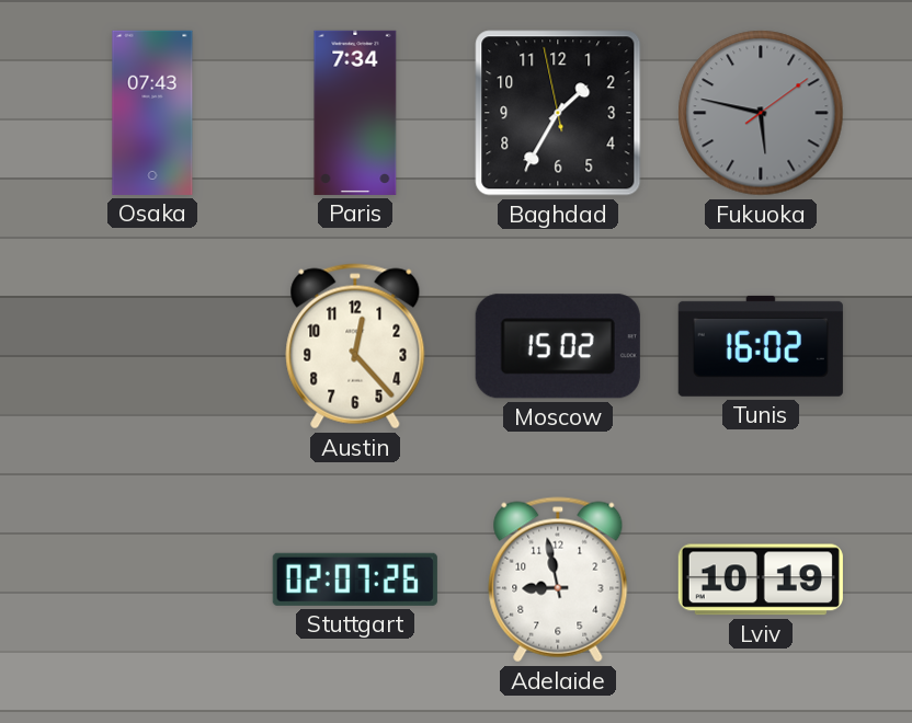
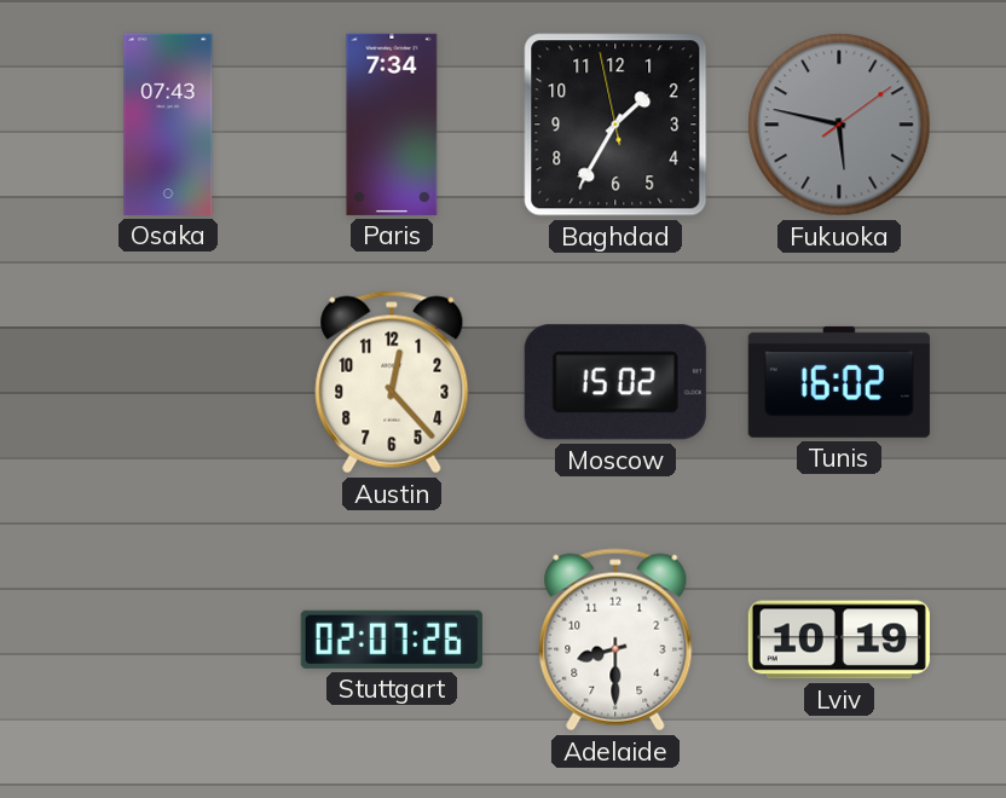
Adelaide: 8:58 -> 8:30 (615, 640)
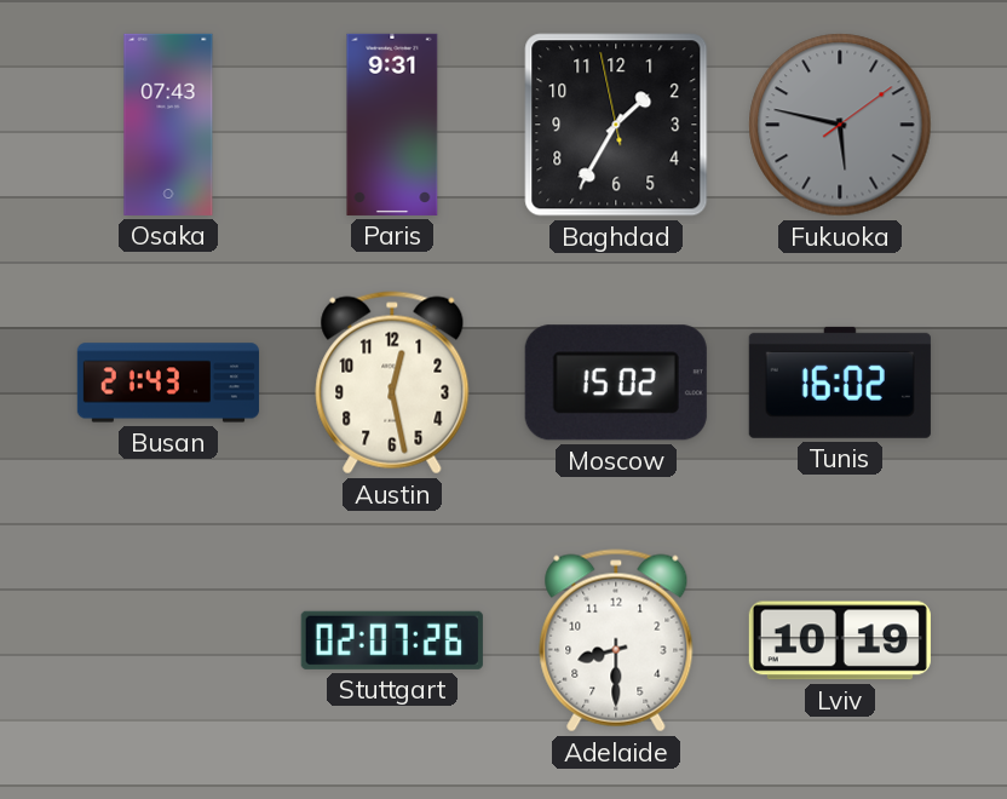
Paris: 7:34 -> 9:31 (392, 125)
Busan: none -> 21:43 (168, 383)
Austin: 12:23 -> 12:28 (392, 383)
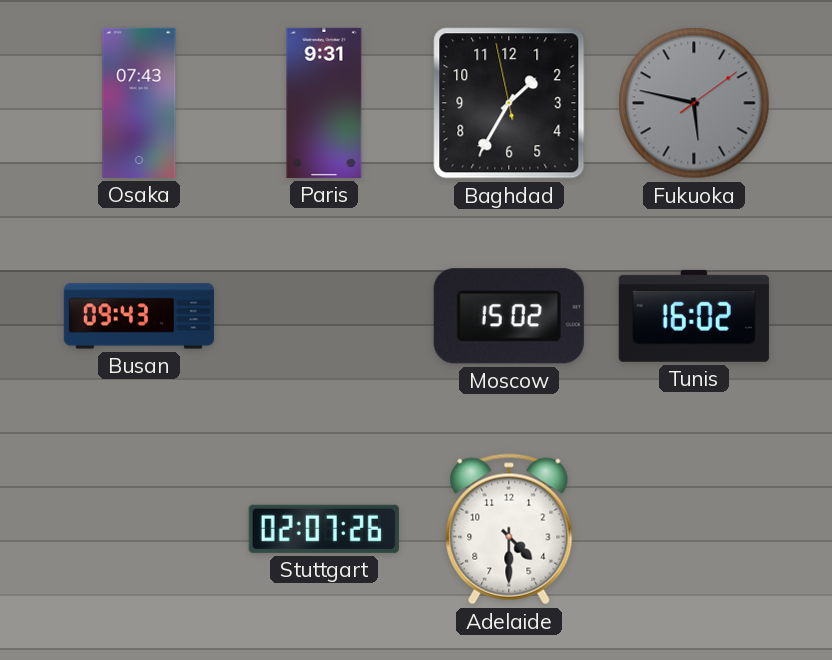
Busan: 21:43 -> 09:43 (139, 316)
Austin: 12:28 -> none (392, 383)
Adelaide: 8:30 -> 4:30 (509, 529)
Lviv: 10:19 -> none (840, 640)
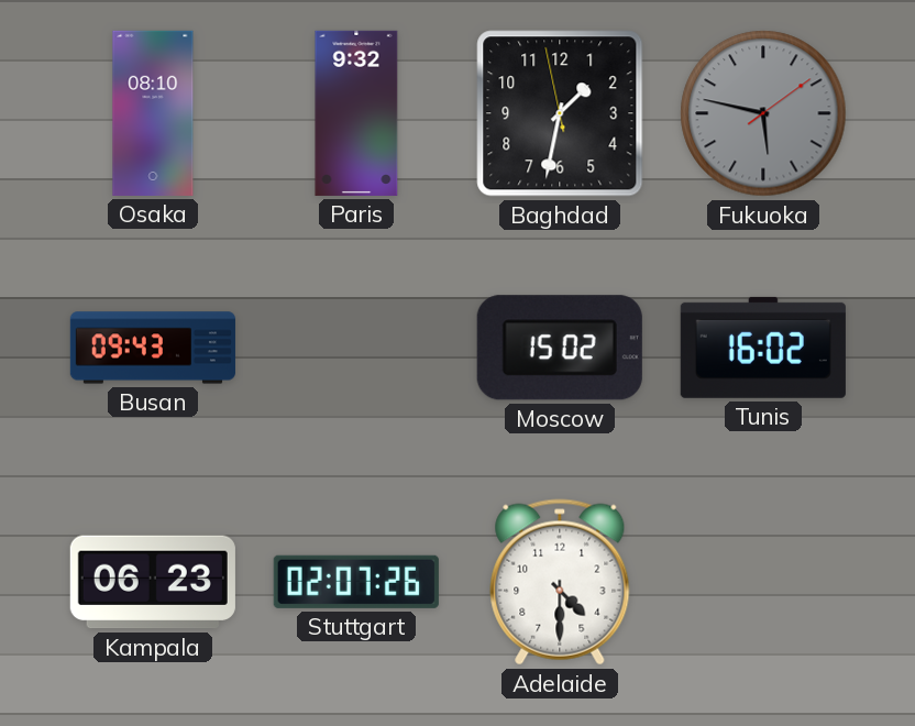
Osaka: 07:43 -> 08:10 (153, 113)
Paris: 9:31 -> 9:32 (356, 113)
Baghdad: 1:34 -> 1:31 (560, 113)
Kampala: none -> 06:23 (153, 582)
